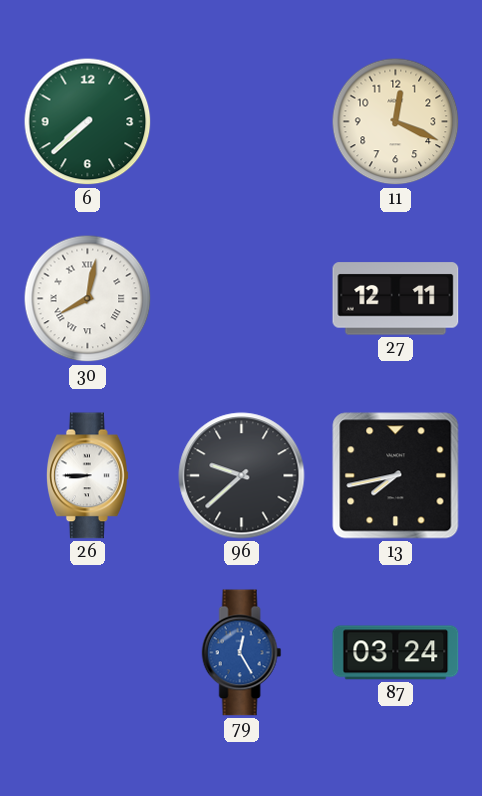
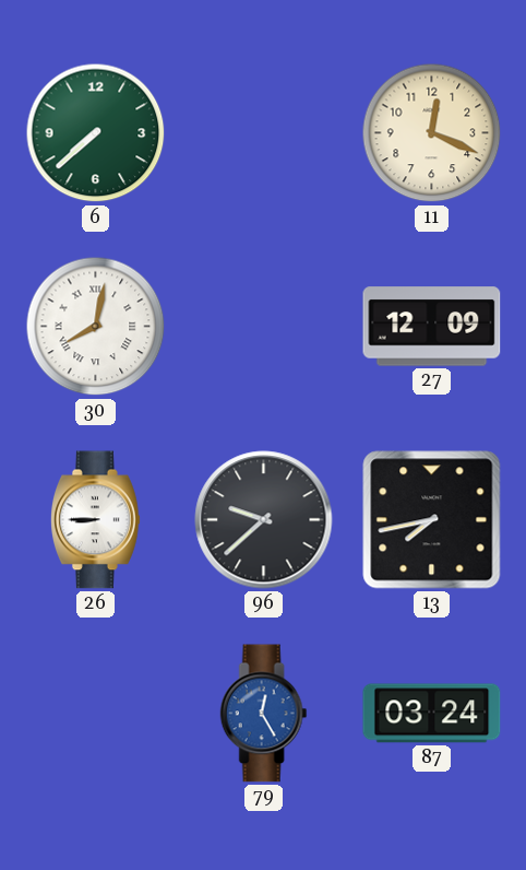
27: 12:11 -> 12:09 (432, 327)
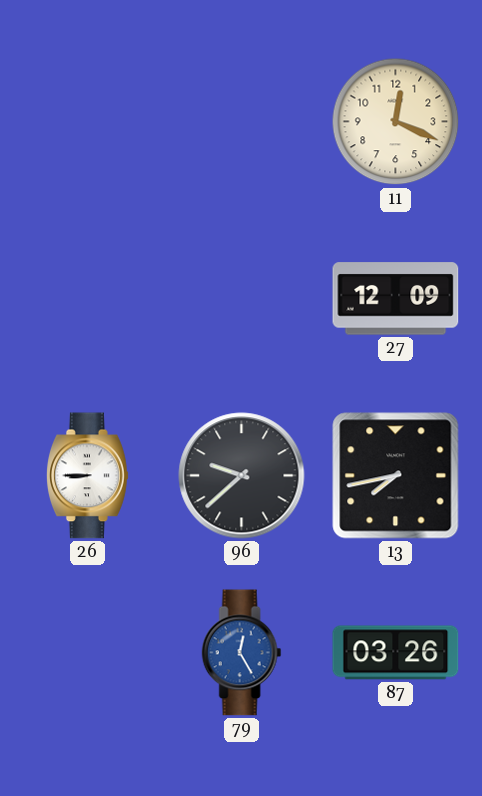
6: 7:38 -> none (96, 133)
30: 8:02 -> none (96, 327)
87: 03:24 -> 03:26 (396, 653)
